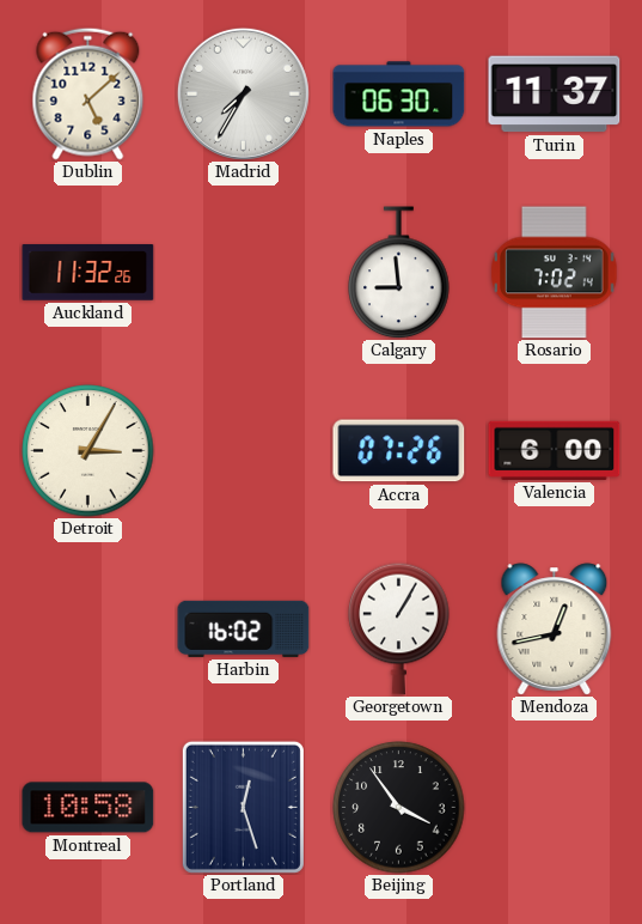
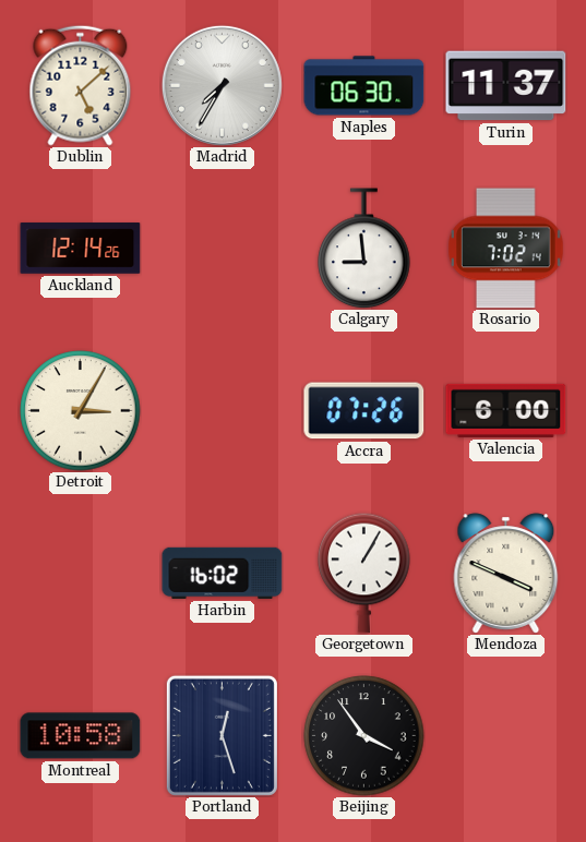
Auckland: 11:32 -> 12:14 (81, 249)
Mendoza: 12:43 -> 3:49 (506, 574)
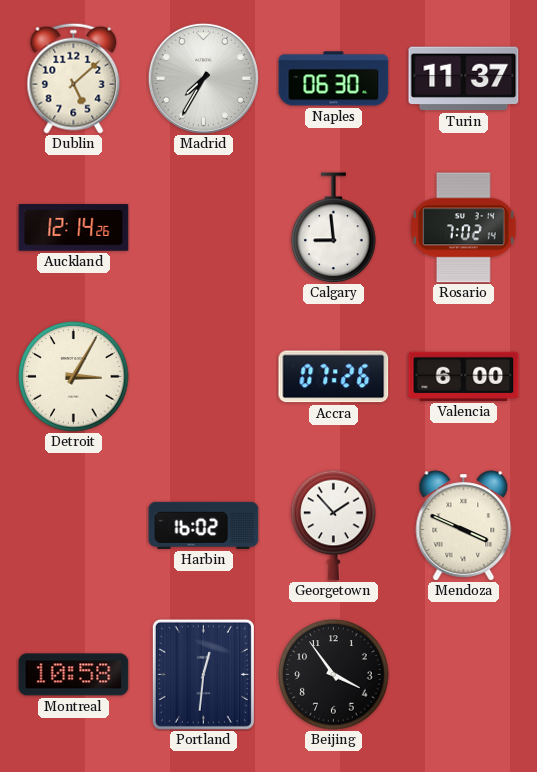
Georgetown: 1:05 -> 1:53 (334, 525)
Portland: 12:27 -> 12:31 (203, 674)
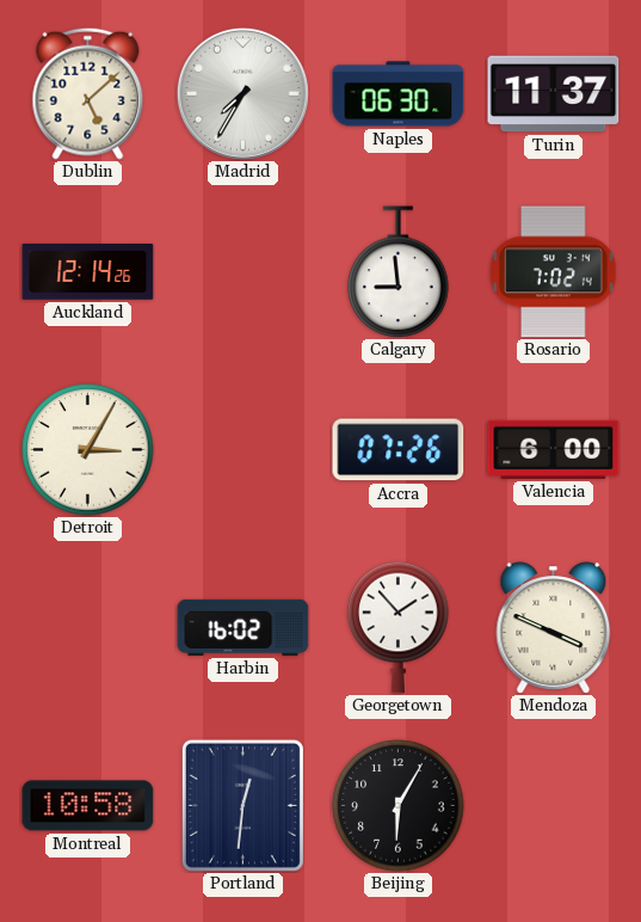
Beijing: 3:54 -> 6:05 (399, 806)
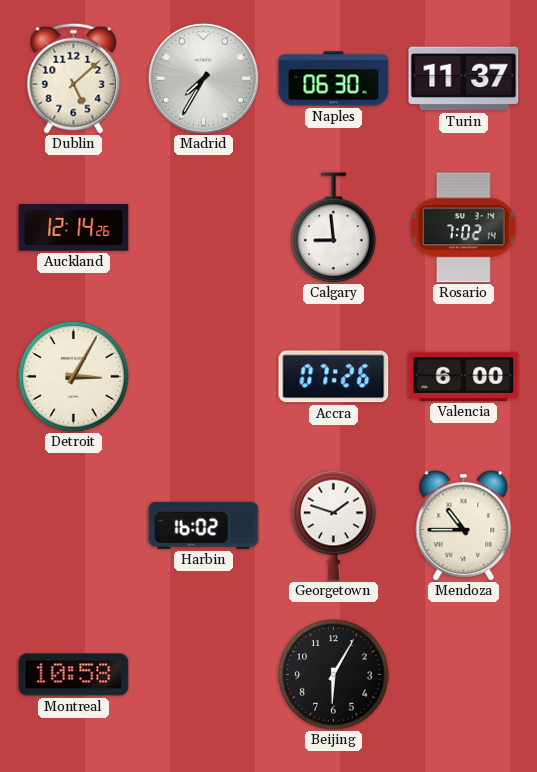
Georgetown: 1:53 -> 1:48 (334, 525)
Mendoza: 3:49 -> 10:45 (464, 526)
Portland: 12:31 -> none (242, 805)
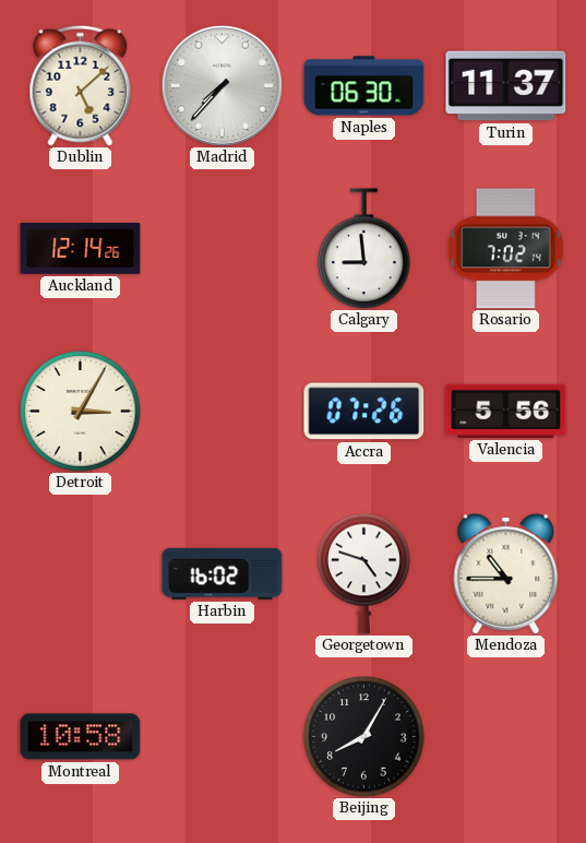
Madrid: 7:35 -> 7:37 (222, 85)
Valencia: 6:00 -> 5:56 (506, 411)
Georgetown: 1:48 -> 4:48 (364, 573)
Beijing: 6:05 -> 8:05 (364, 737)
